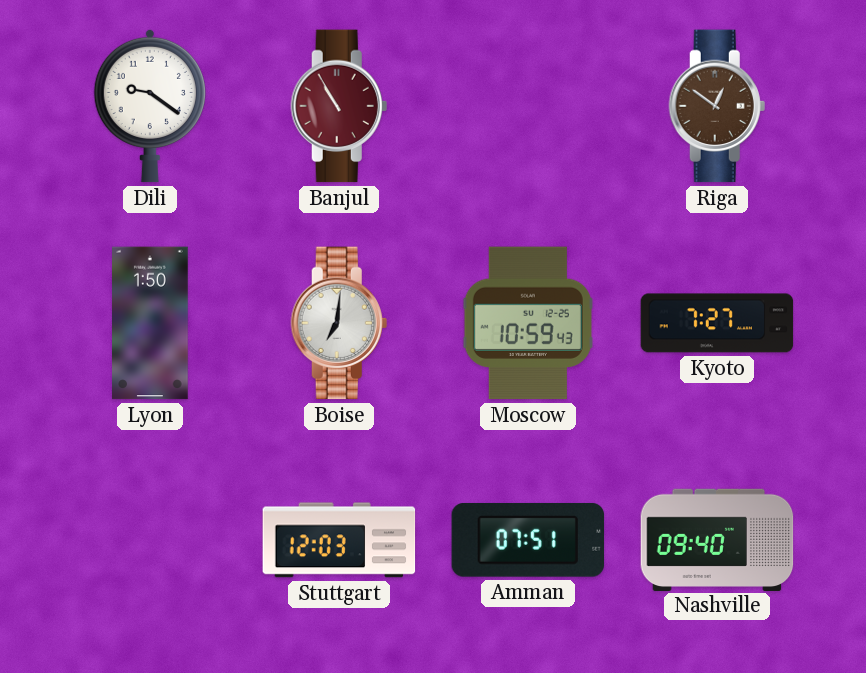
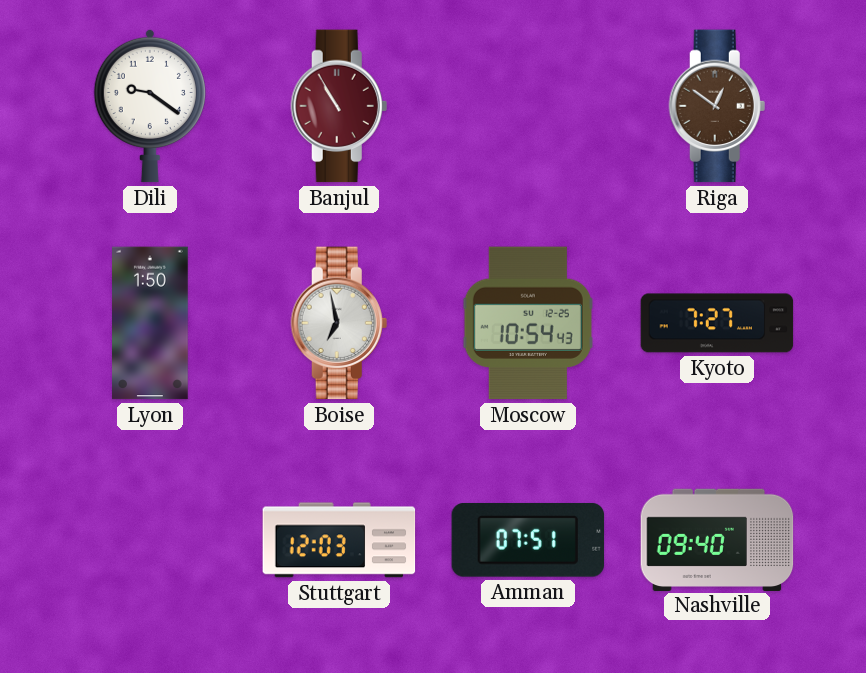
Boise: 7:01 -> 6:58 (339, 323)
Moscow: 10:59 -> 10:54 (528, 323)
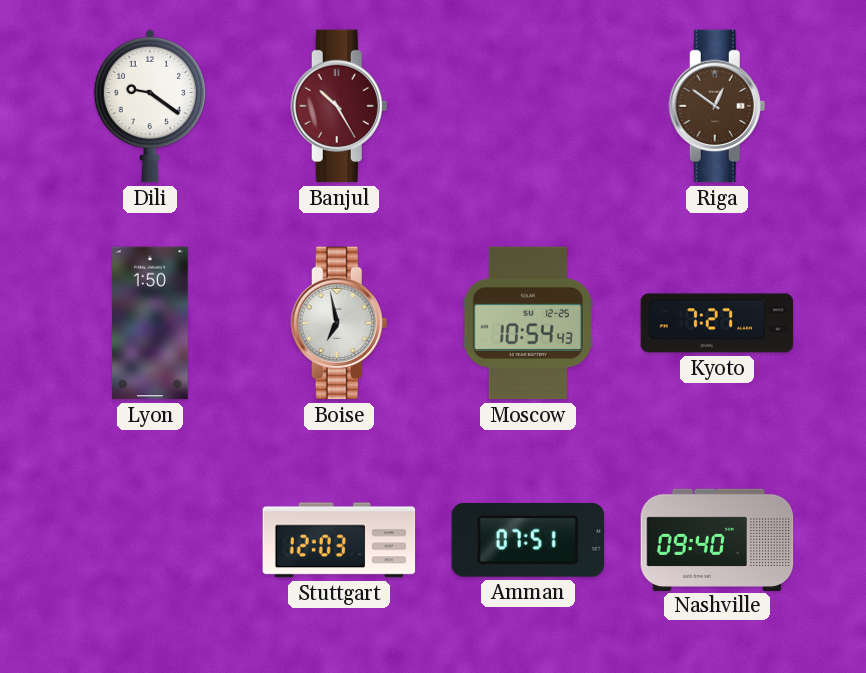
Banjul: 10:55 -> 10:25 (339, 106)
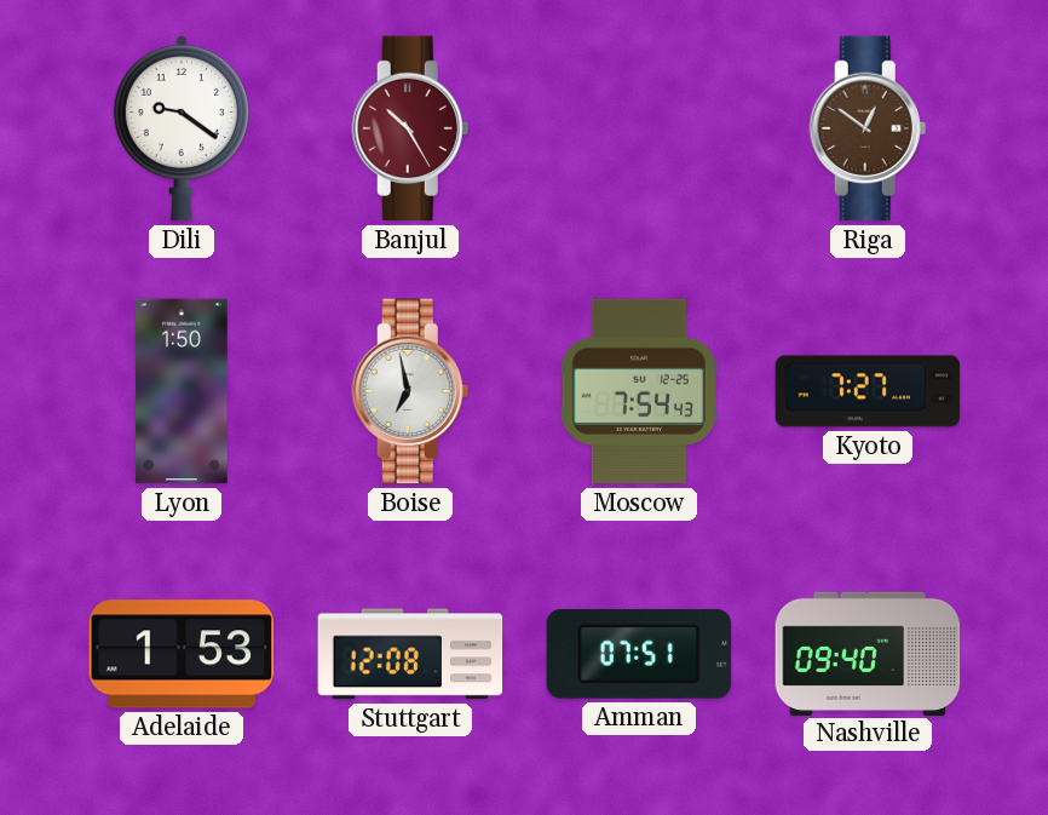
Moscow: 10:54 -> 7:54 (639, 391)
Adelaide: none -> 1:53 (182, 654)
Stuttgart: 12:03 -> 12:08 (410, 654)
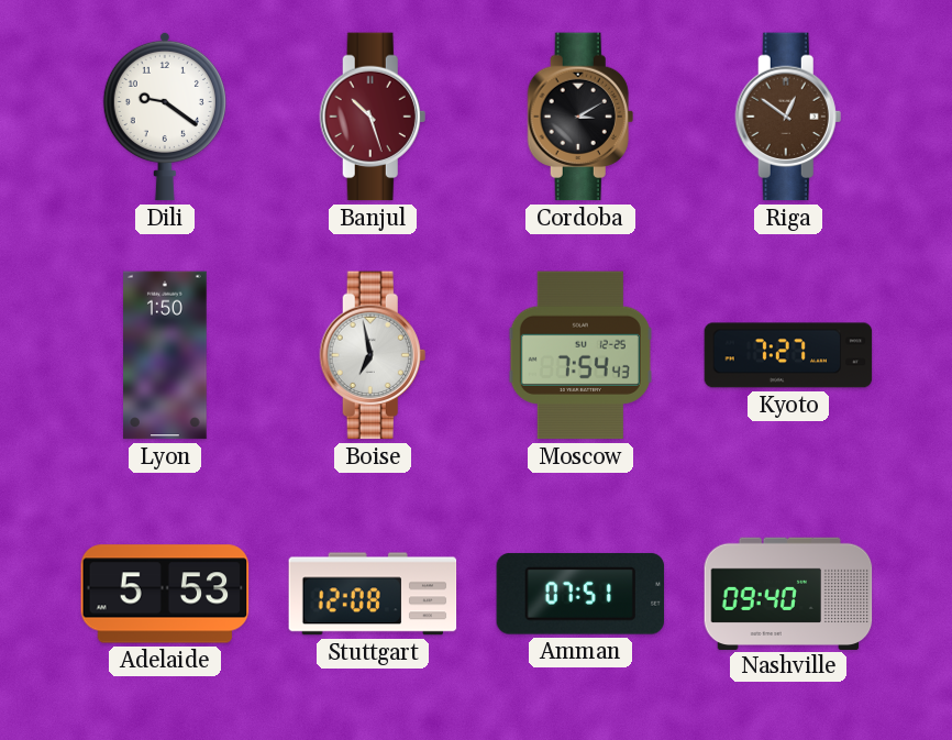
Banjul: 10:25 -> 10:27 (373, 117)
Cordoba: none -> 3:10 (580, 117)
Adelaide: 1:53 -> 5:53 (165, 594)
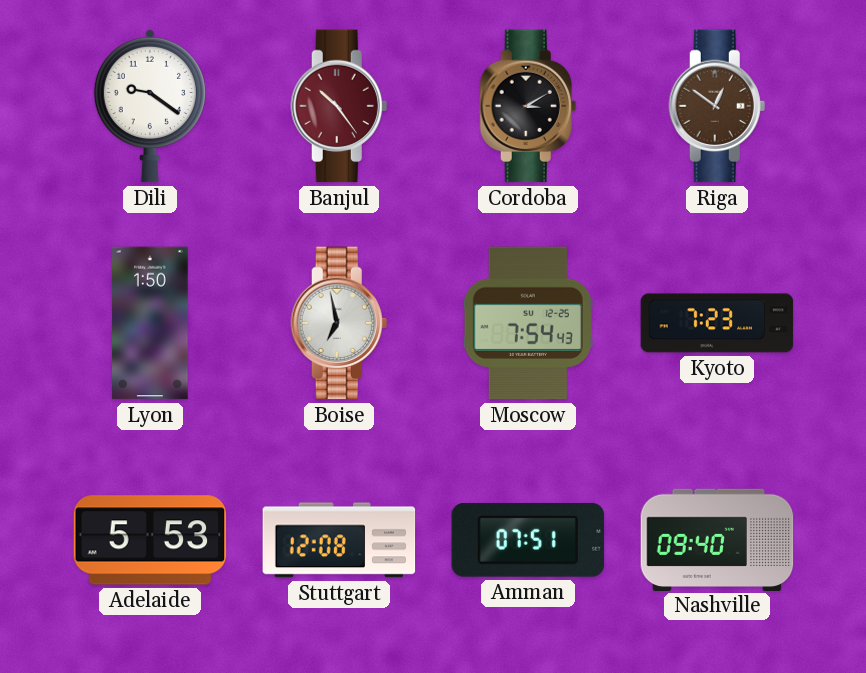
Banjul: 10:27 -> 10:24 (339, 106)
Kyoto: 7:27 -> 7:23 (717, 323)
